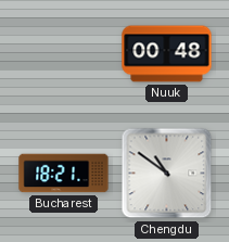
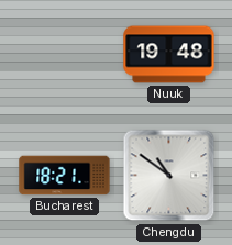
Nuuk: 00:48 -> 19:48 (169, 55)
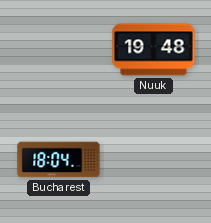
Bucharest: 18:21 -> 18:04 (59, 160)
Chengdu: 10:51 -> none (169, 176)
